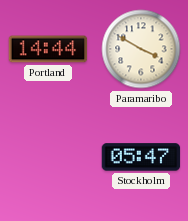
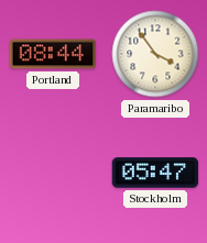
Portland: 14:44 -> 08:44 (53, 54)
Paramaribo: 3:50 -> 3:54 (155, 54)
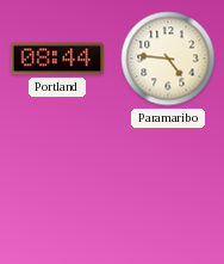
Paramaribo: 3:54 -> 4:46 (168, 59)
Stockholm: 05:47 -> none (155, 173)
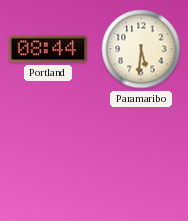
Paramaribo: 4:46 -> 5:31 (141, 49)
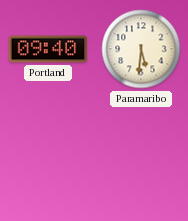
Portland: 08:44 -> 09:40 (48, 49)
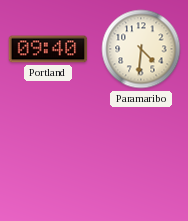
Paramaribo: 5:31 -> 4:31 (141, 49)
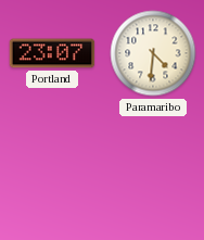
Portland: 09:40 -> 23:07 (52, 53)
